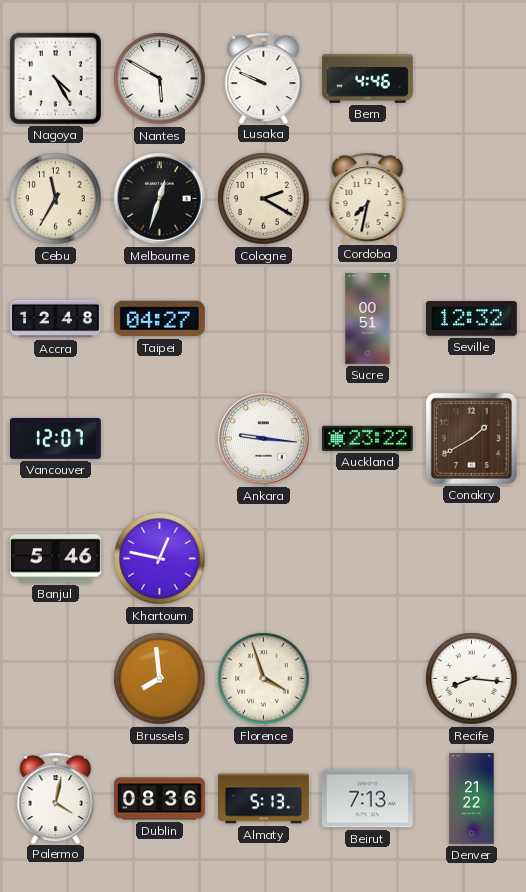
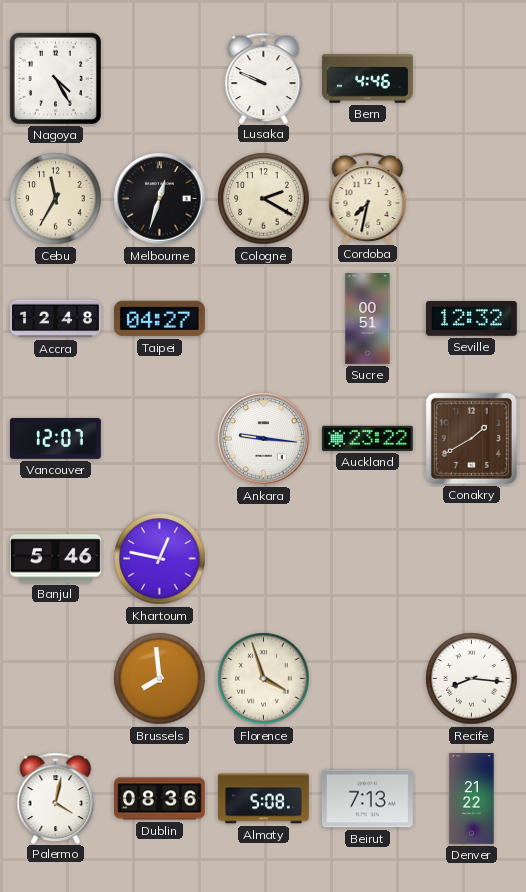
Nantes: 5:50 -> none (160, 79)
Almaty: 5:13 -> 5:08 (264, 799)
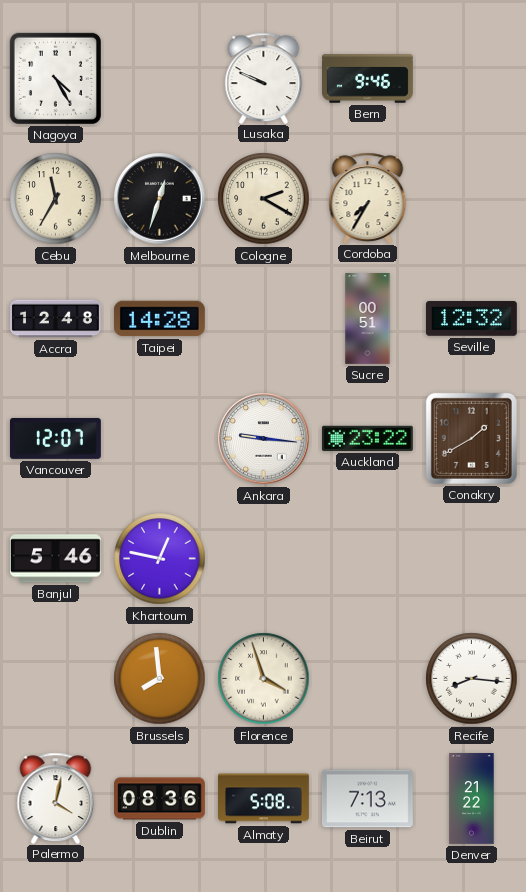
Bern: 4:46 -> 9:46 (368, 79)
Cordoba: 7:32 -> 7:35 (368, 198)
Taipei: 04:27 -> 14:28 (159, 319)
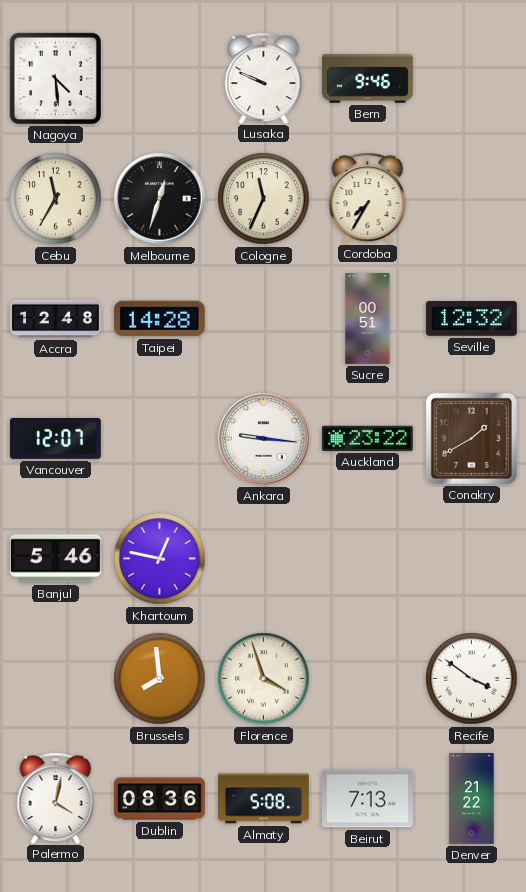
Nagoya: 4:25 -> 4:29 (55, 78)
Cologne: 2:20 -> 11:34 (264, 199)
Recife: 8:16 -> 3:51 (472, 679)
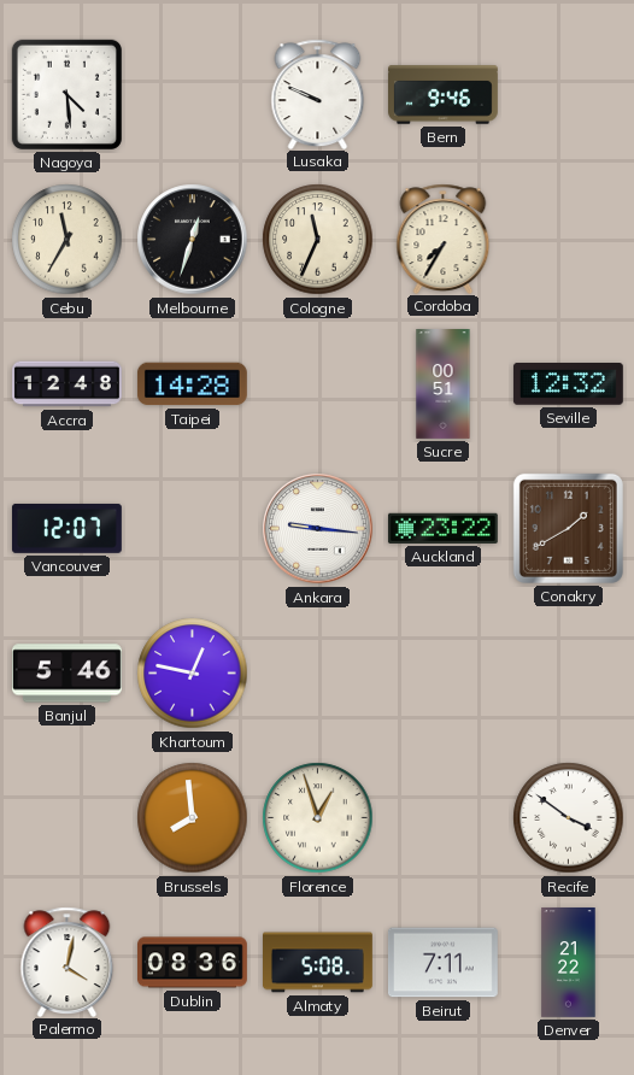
Florence: 3:57 -> 12:57 (318, 818)
Beirut: 7:13 -> 7:11 (442, 963)
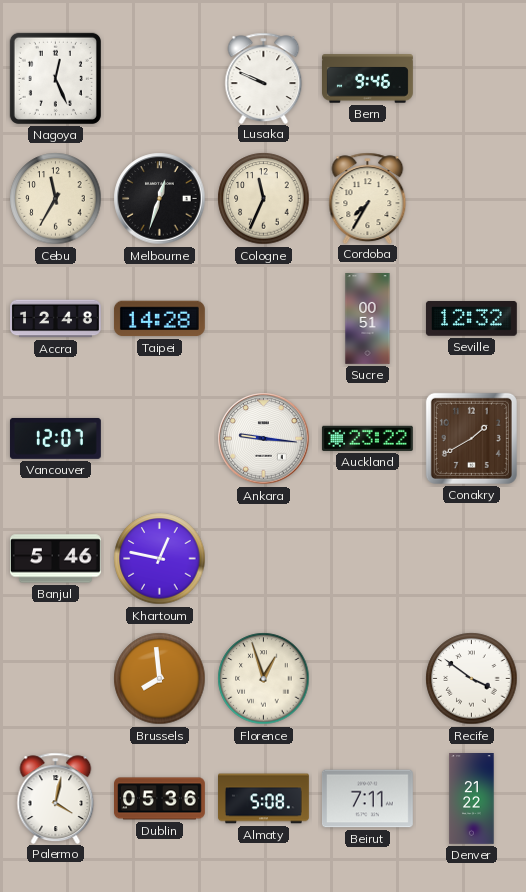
Nagoya: 4:29 -> 12:26 (55, 78)
Dublin: 08:36 -> 05:36 (160, 799)
